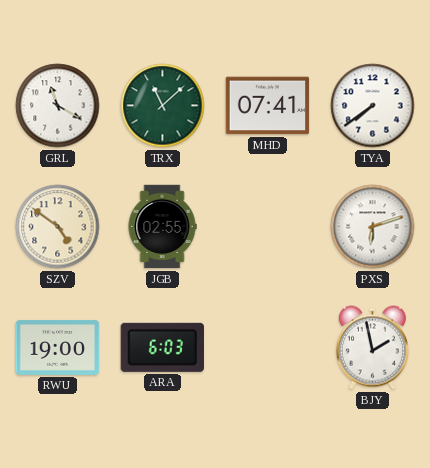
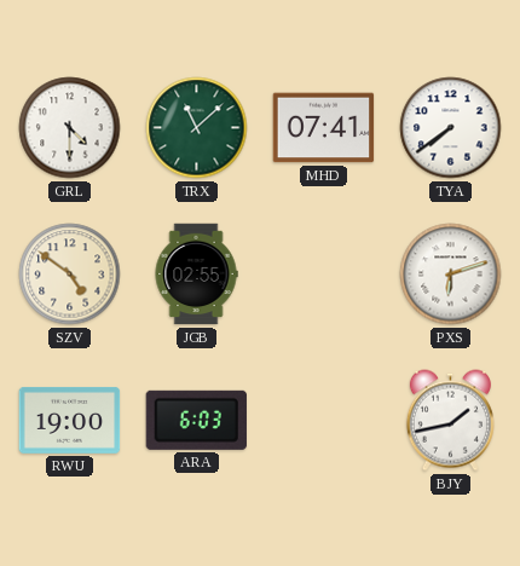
GRL: 11:20 -> 4:30 (70, 128)
BJY: 1:58 -> 1:43 (450, 421)
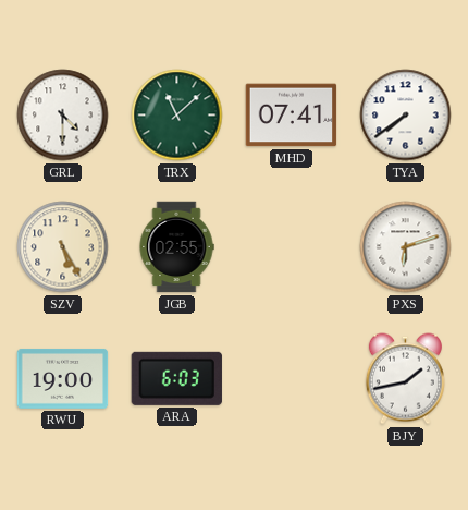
SZV: 4:51 -> 5:25 (63, 247)
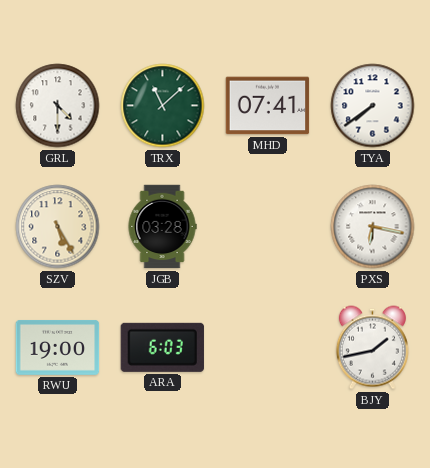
JGB: 02:55 -> 03:28 (162, 227)
PXS: 6:12 -> 6:17 (373, 227)
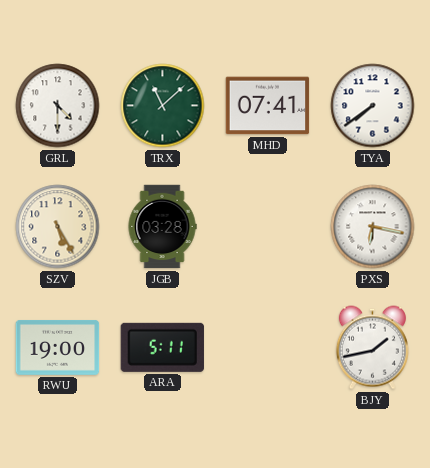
ARA: 6:03 -> 5:11 (162, 347)
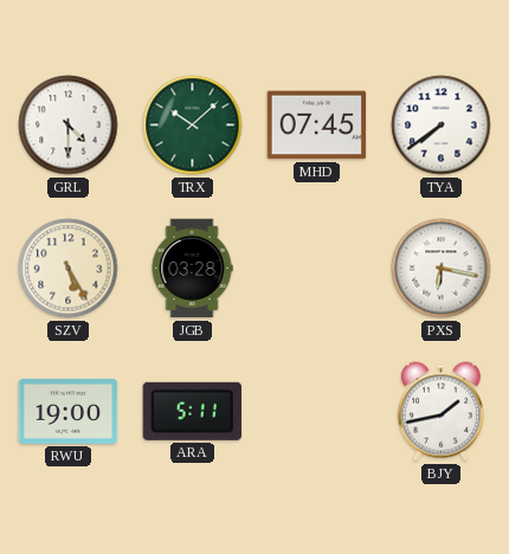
TRX: 11:08 -> 10:08 (193, 125)
MHD: 07:41 -> 07:45 (317, 125)
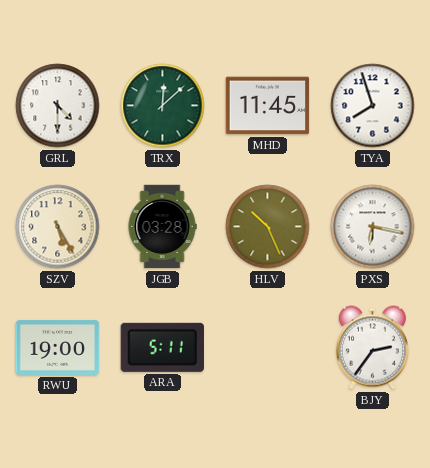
TRX: 10:08 -> 12:08 (163, 106)
MHD: 07:45 -> 11:45 (268, 106)
TYA: 7:39 -> 7:57 (373, 106)
HLV: none -> 10:26 (268, 227)
BJY: 1:43 -> 2:36 (372, 348)
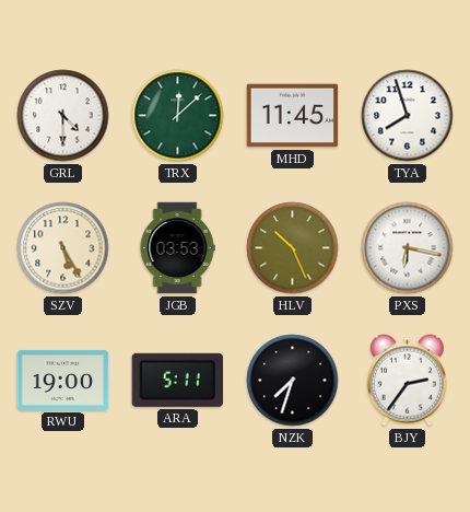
JGB: 03:28 -> 03:53 (177, 248)
NZK: none -> 7:33 (293, 381)
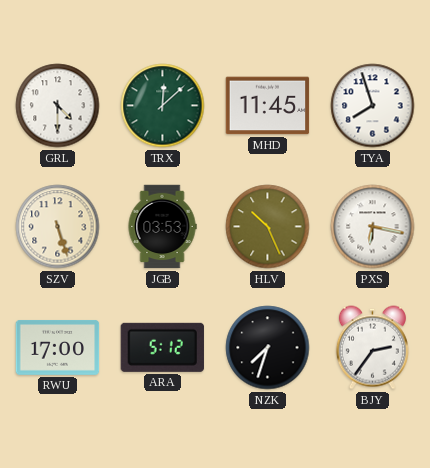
SZV: 5:25 -> 5:27 (58, 227)
RWU: 19:00 -> 17:00 (58, 347)
ARA: 5:11 -> 5:12 (162, 347)
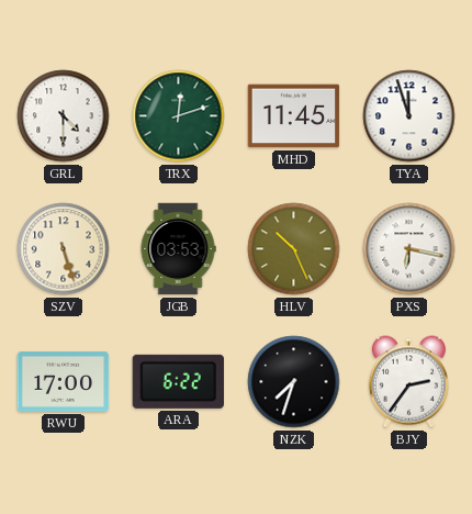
TRX: 12:08 -> 12:12 (179, 116)
TYA: 7:57 -> 11:57 (409, 116)
ARA: 5:12 -> 6:22 (178, 381)
